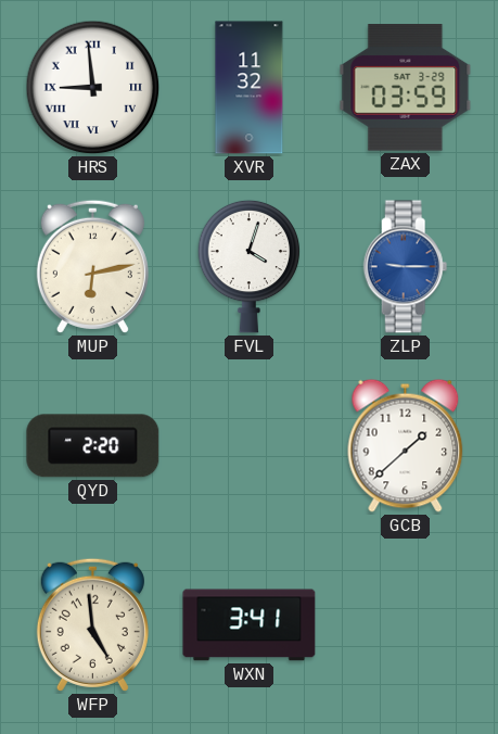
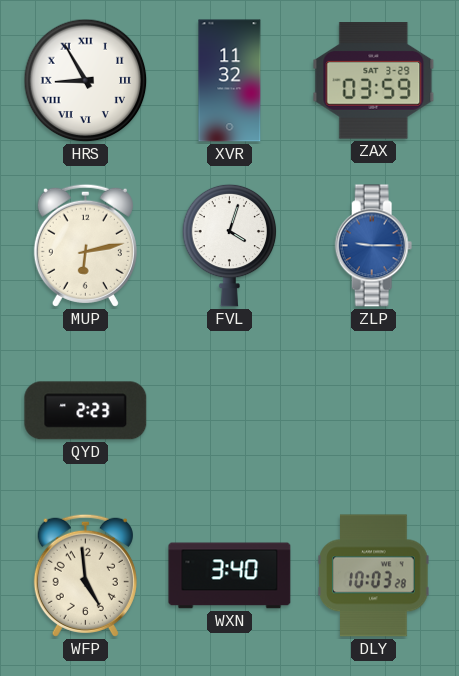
HRS: 8:59 -> 8:55 (86, 81)
QYD: 2:20 -> 2:23 (86, 411)
GCB: 1:38 -> none (406, 445)
WXN: 3:41 -> 3:40 (230, 576)
DLY: none -> 10:03 (374, 576)
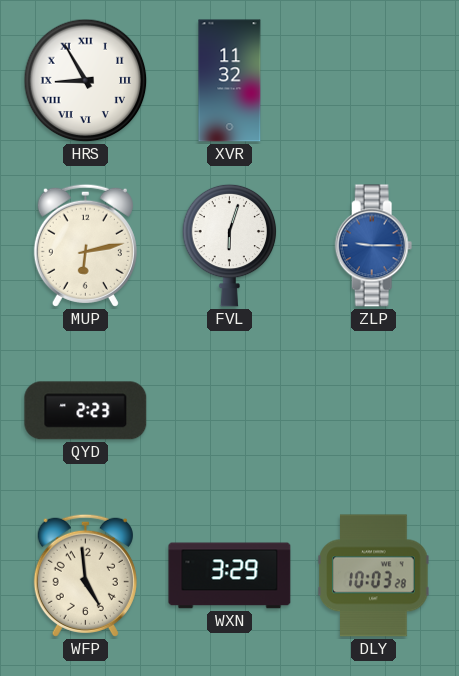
ZAX: 03:59 -> none (374, 81)
FVL: 4:03 -> 6:03 (230, 245)
WXN: 3:40 -> 3:29 (230, 576)
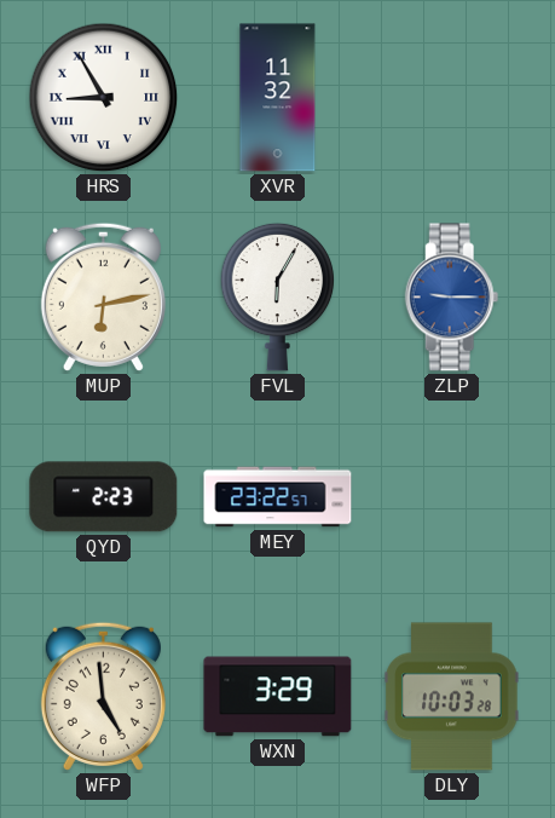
FVL: 6:03 -> 6:05 (278, 296)
MEY: none -> 23:22 (278, 497)
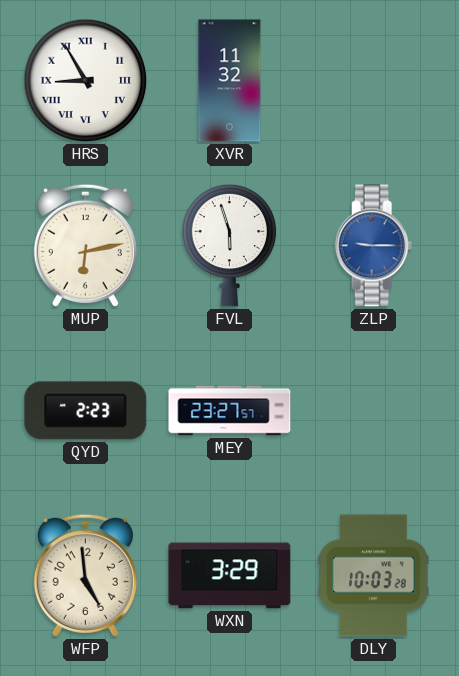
FVL: 6:05 -> 5:57 (230, 245)
MEY: 23:22 -> 23:27 (230, 411)
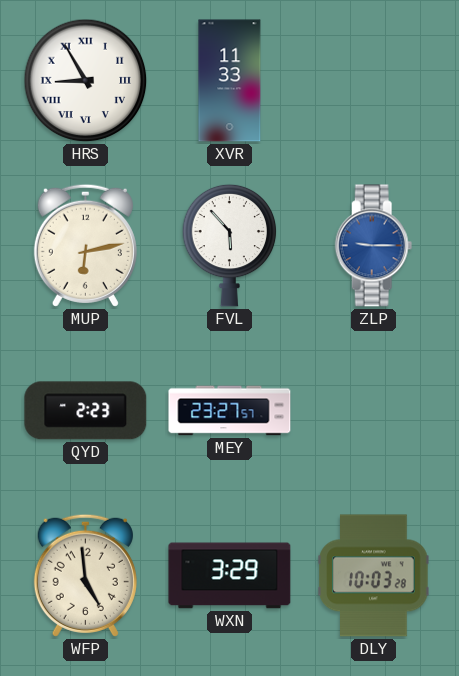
XVR: 11:32 -> 11:33 (230, 81)
FVL: 5:57 -> 5:53 (230, 245)
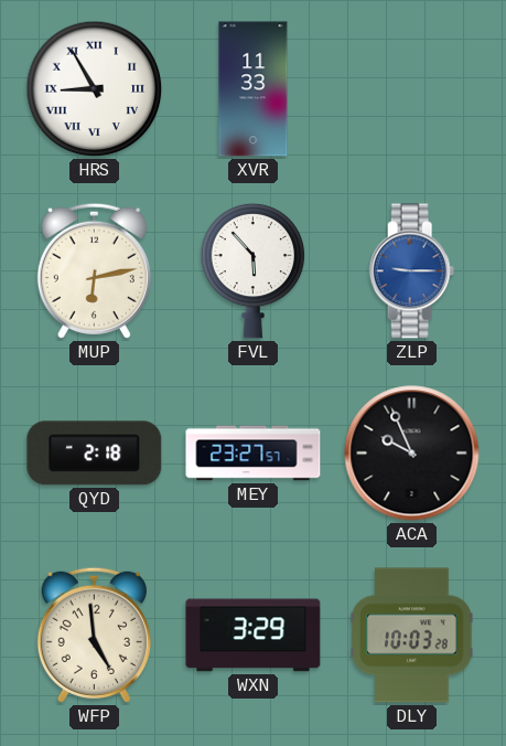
QYD: 2:23 -> 2:18 (95, 454)
ACA: none -> 9:56 (412, 454)
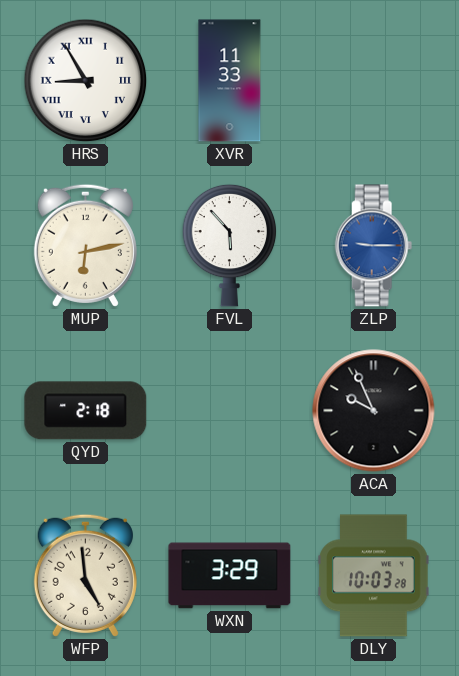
MEY: 23:27 -> none (254, 454)
